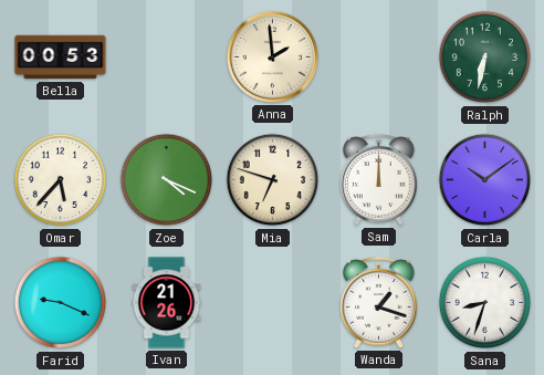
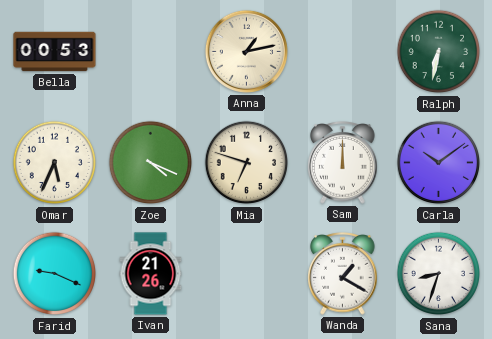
Anna: 1:59 -> 1:13 (246, 51)
Omar: 5:37 -> 5:34 (55, 163)
Wanda: 1:18 -> 1:20 (343, 274)
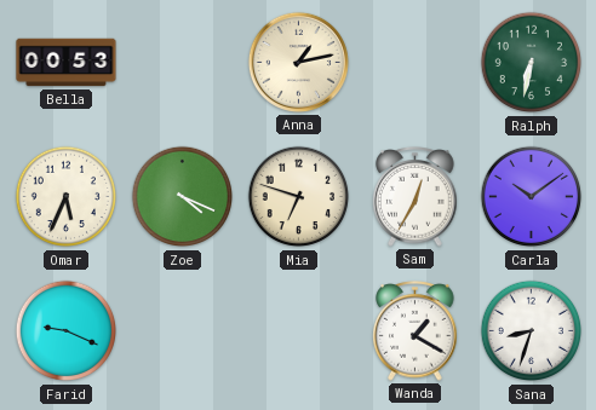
Sam: 12:00 -> 12:35 (416, 197)
Ivan: 21:26 -> none (151, 274)
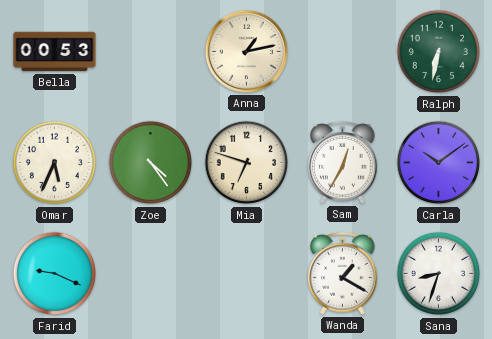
Zoe: 4:19 -> 4:24 (151, 163)
